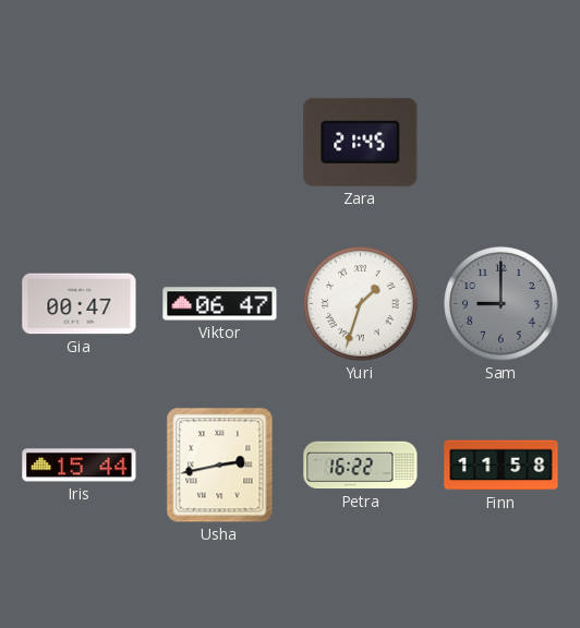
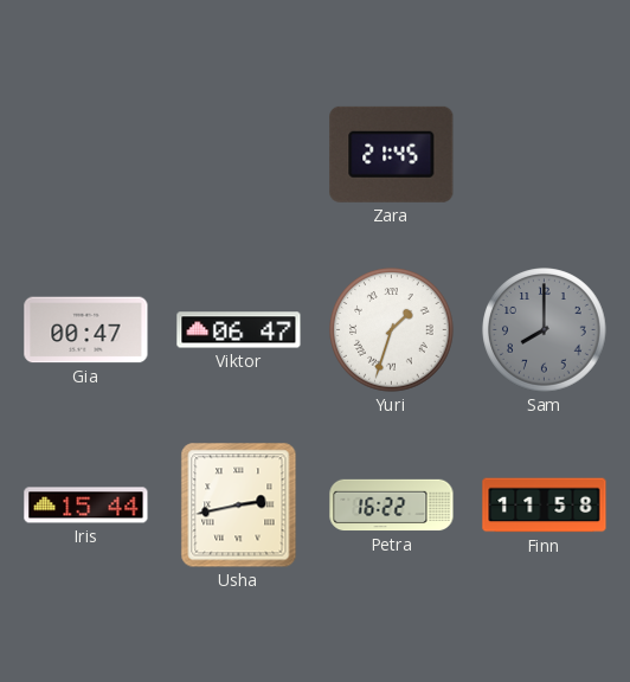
Sam: 9:00 -> 8:00 (545, 330)
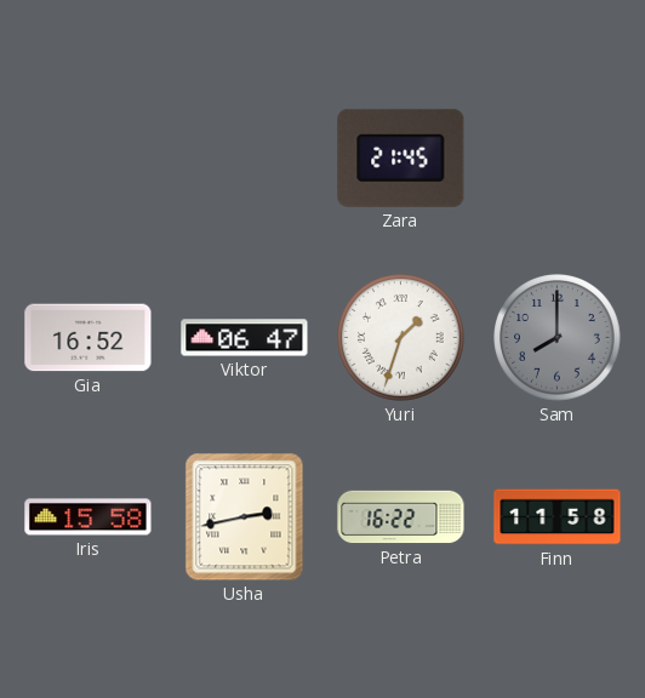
Gia: 00:47 -> 16:52 (89, 338)
Iris: 15:44 -> 15:58 (89, 517)
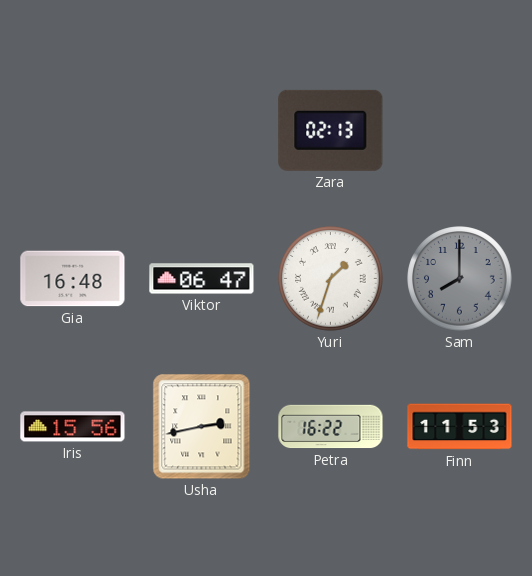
Zara: 21:45 -> 02:13 (331, 130)
Gia: 16:52 -> 16:48 (73, 279)
Iris: 15:58 -> 15:56 (73, 427)
Finn: 11:58 -> 11:53 (460, 427)
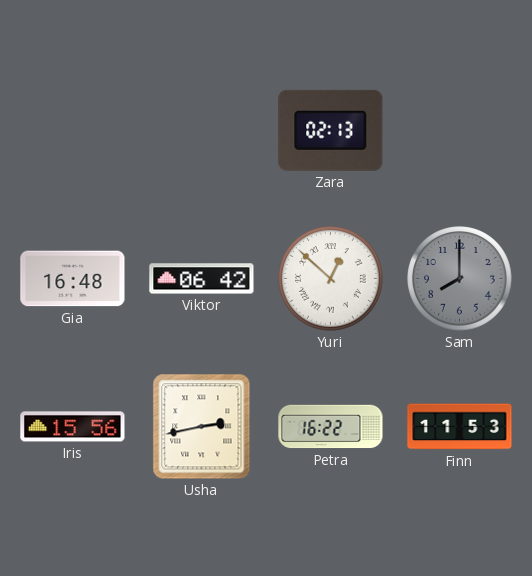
Viktor: 06:47 -> 06:42 (202, 279)
Yuri: 1:33 -> 12:52 (331, 279)
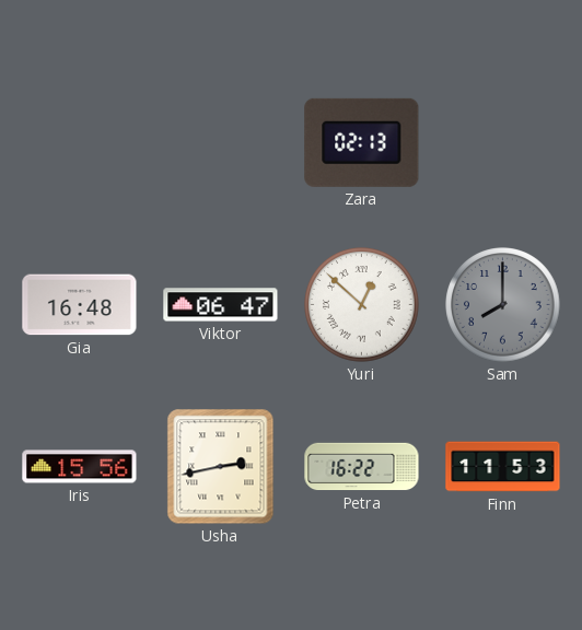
Viktor: 06:42 -> 06:47 (221, 305)
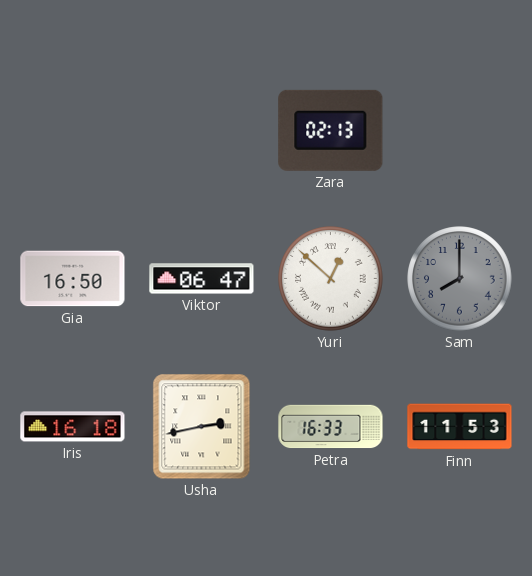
Gia: 16:48 -> 16:50 (73, 279)
Iris: 15:56 -> 16:18 (73, 427)
Petra: 16:22 -> 16:33 (331, 427)
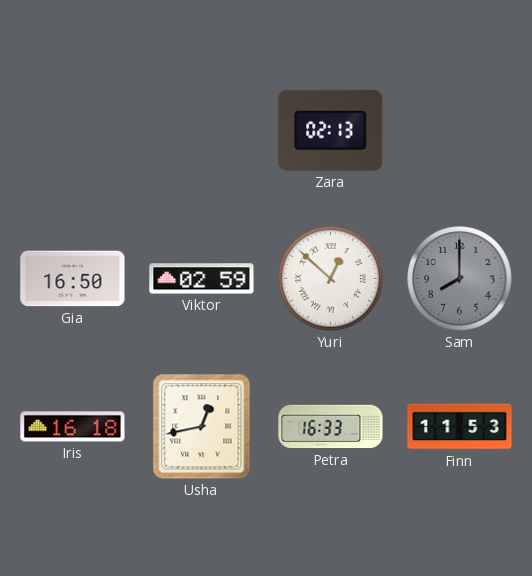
Viktor: 06:47 -> 02:59 (202, 279)
Usha: 2:43 -> 12:43 (202, 427)
